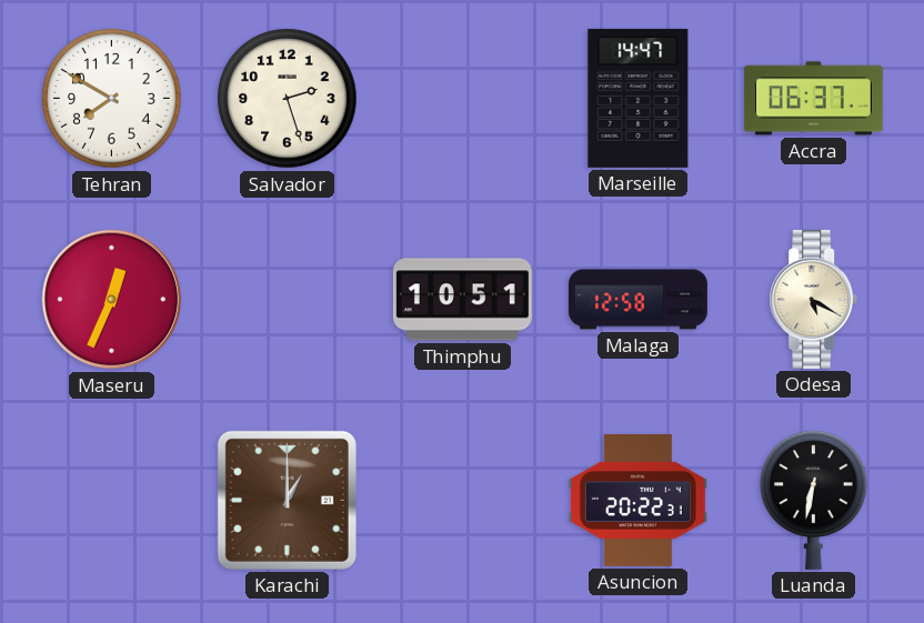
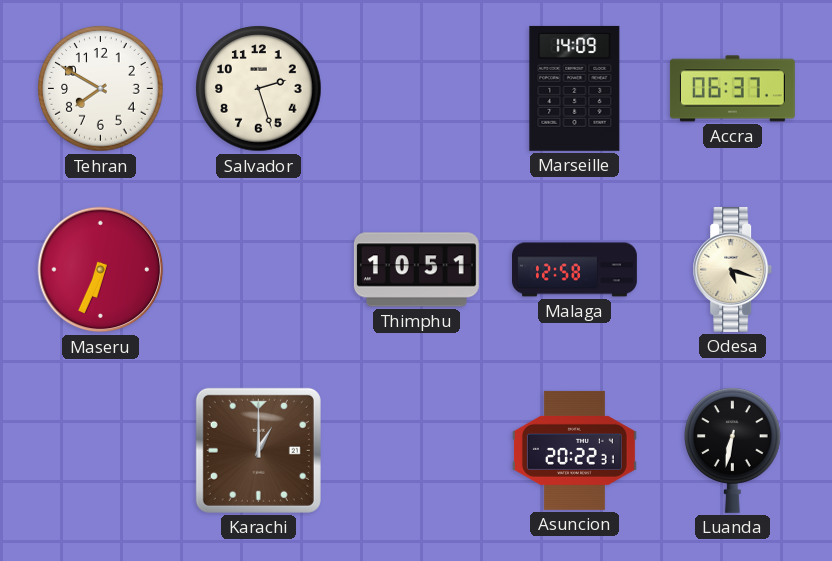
Marseille: 14:47 -> 14:09 (575, 88)
Maseru: 12:34 -> 6:34 (101, 270)
Odesa: 5:20 -> 5:18 (733, 269)
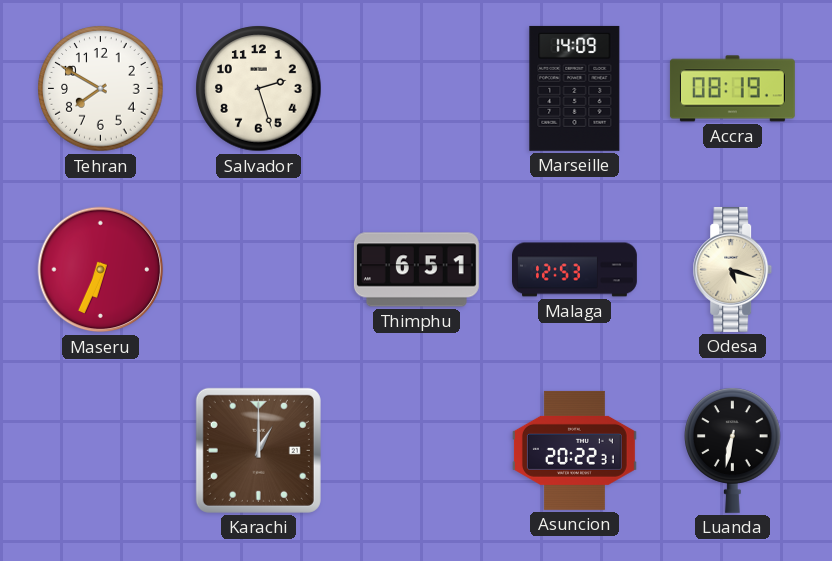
Accra: 06:37 -> 08:19 (732, 89)
Thimphu: 10:51 -> 6:51 (416, 270)
Malaga: 12:58 -> 12:53 (575, 270)
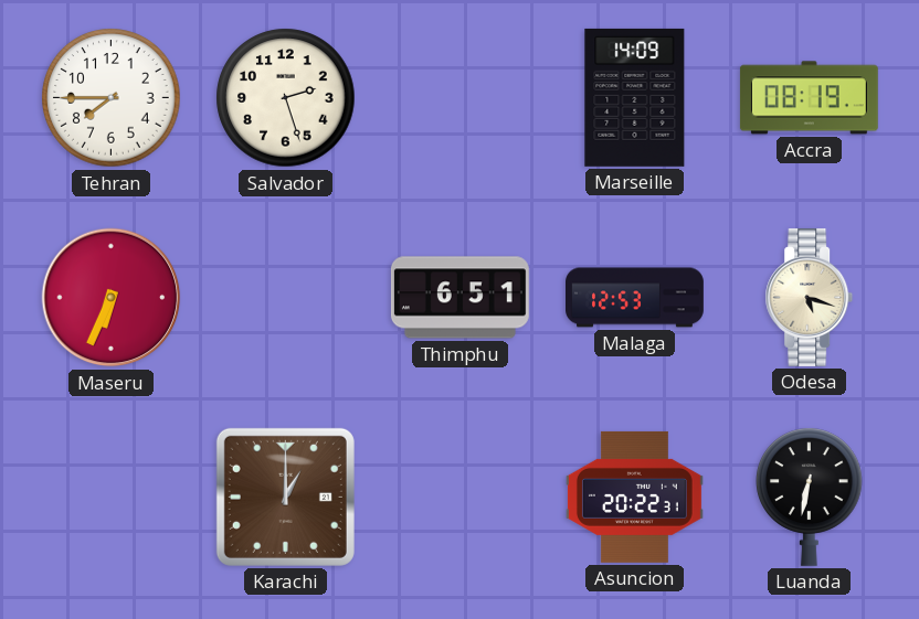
Tehran: 7:50 -> 7:45 (112, 98)
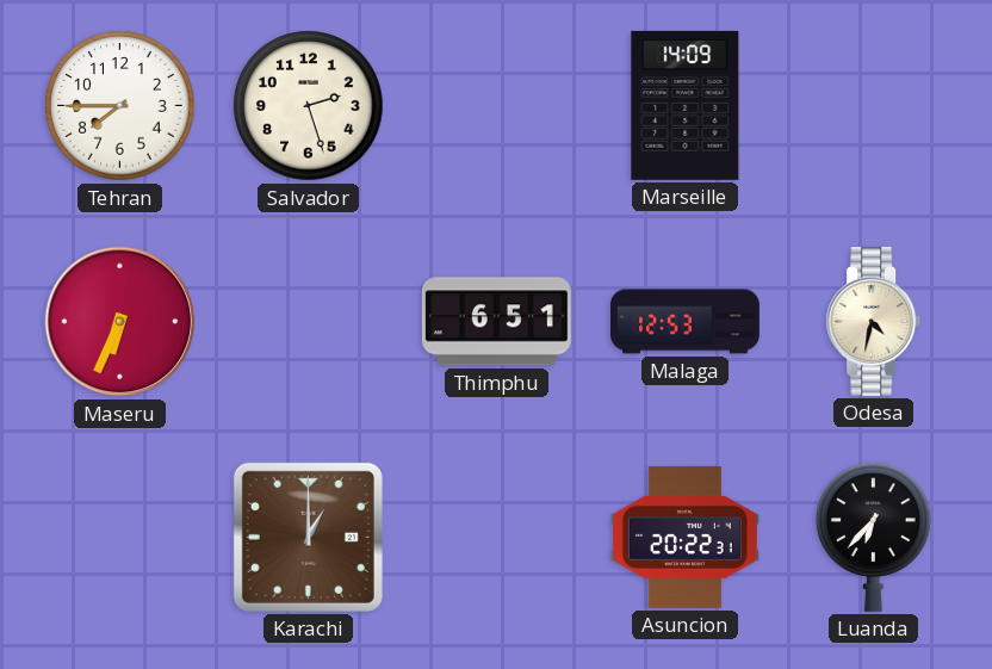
Accra: 08:19 -> none (809, 98)
Odesa: 5:18 -> 4:32 (874, 321)
Luanda: 6:32 -> 6:37 (874, 537)
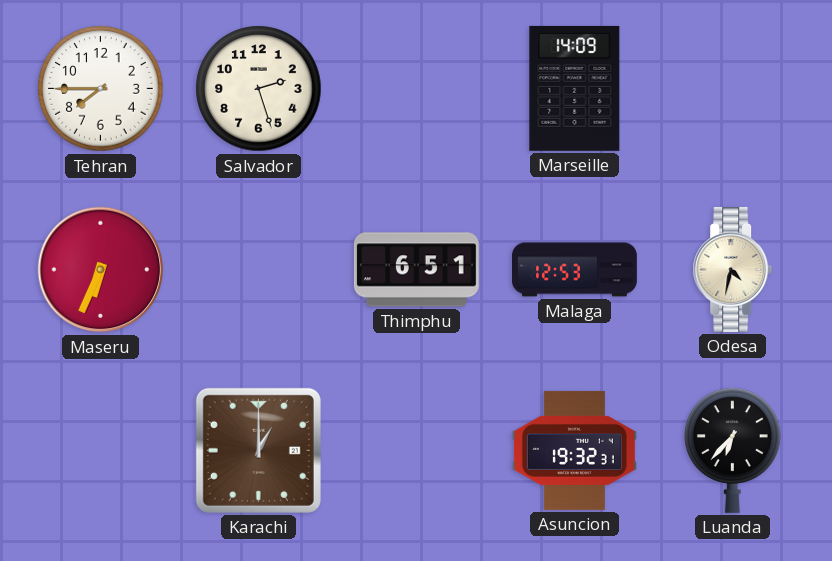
Asuncion: 20:22 -> 19:32 (574, 450)
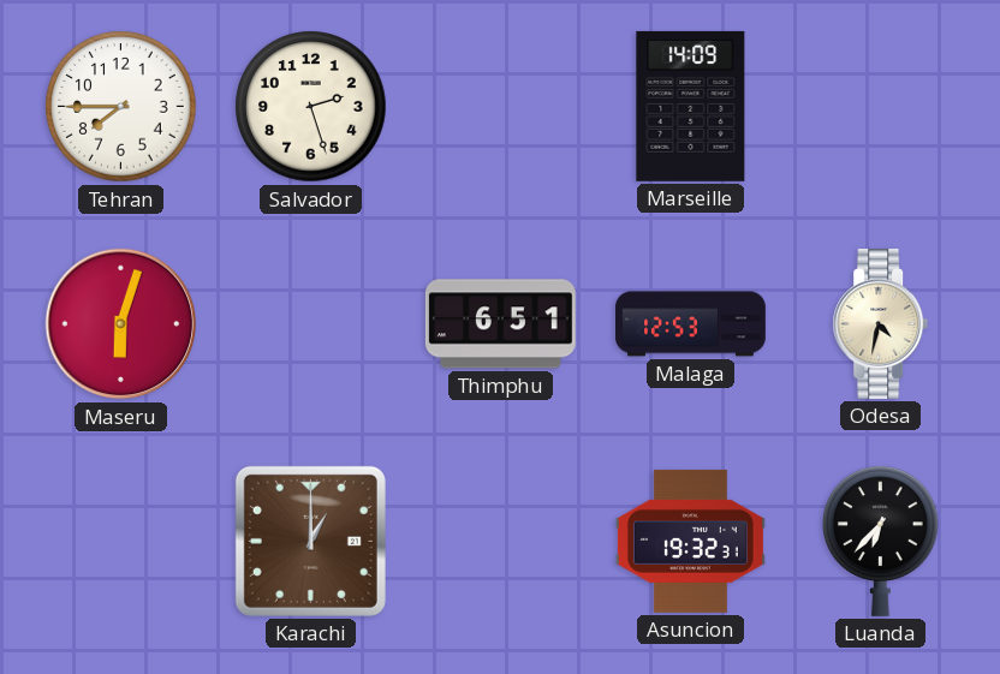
Maseru: 6:34 -> 6:03 (121, 324)
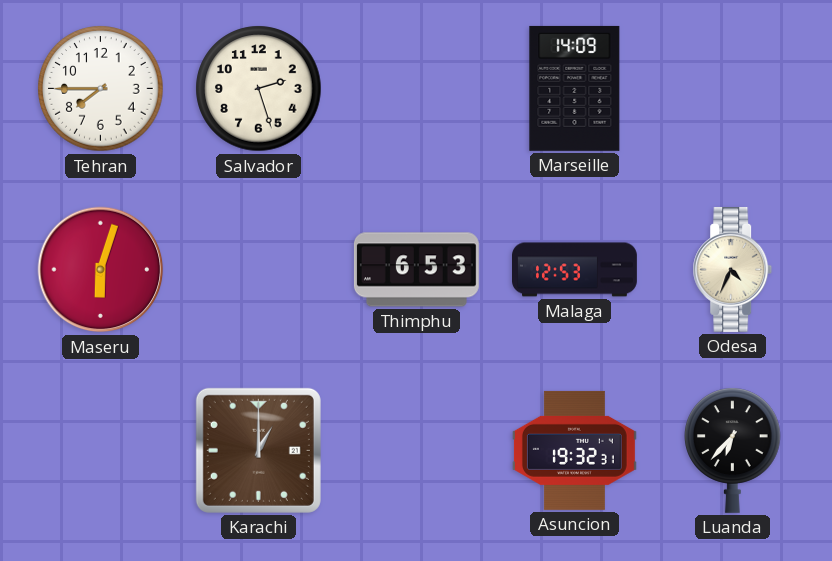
Thimphu: 6:51 -> 6:53 (416, 270)
Odesa: 4:32 -> 4:34 (733, 269)
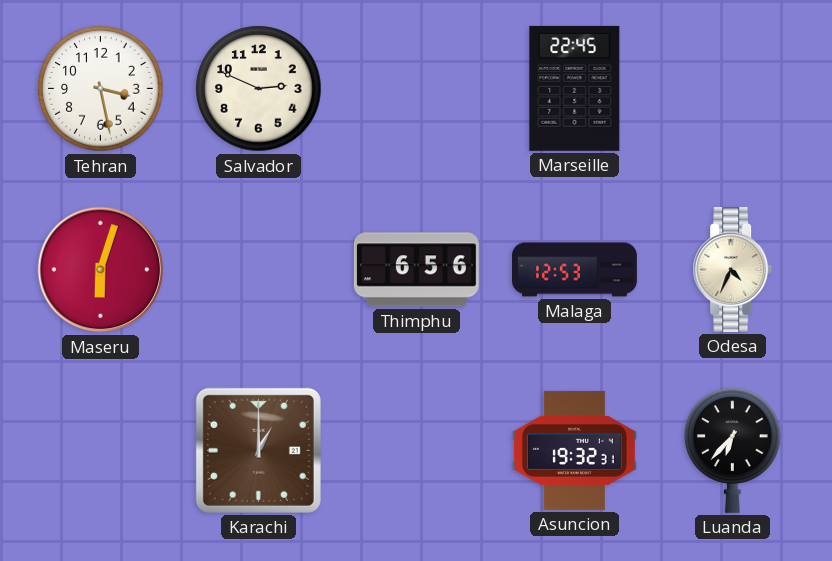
Tehran: 7:45 -> 3:28 (101, 89)
Salvador: 2:27 -> 2:49 (259, 89)
Marseille: 14:09 -> 22:45 (575, 88)
Thimphu: 6:53 -> 6:56 (416, 270)
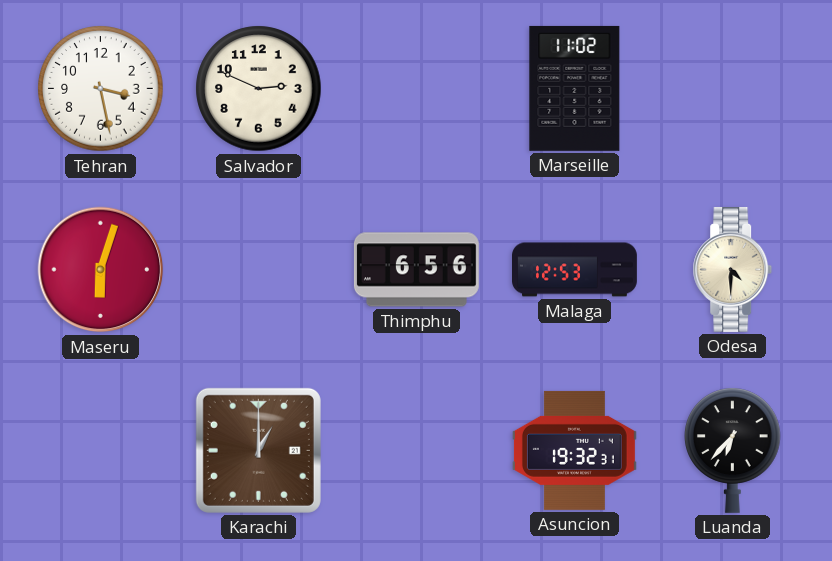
Marseille: 22:45 -> 11:02 (575, 88)
Odesa: 4:34 -> 4:30 (733, 269)
